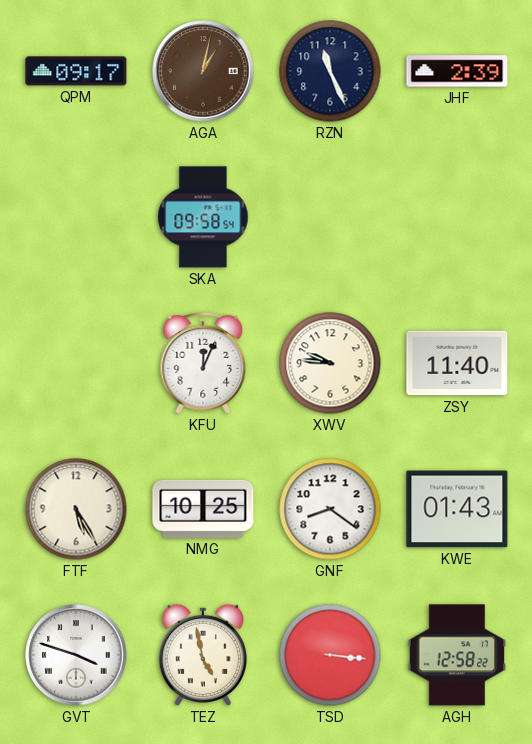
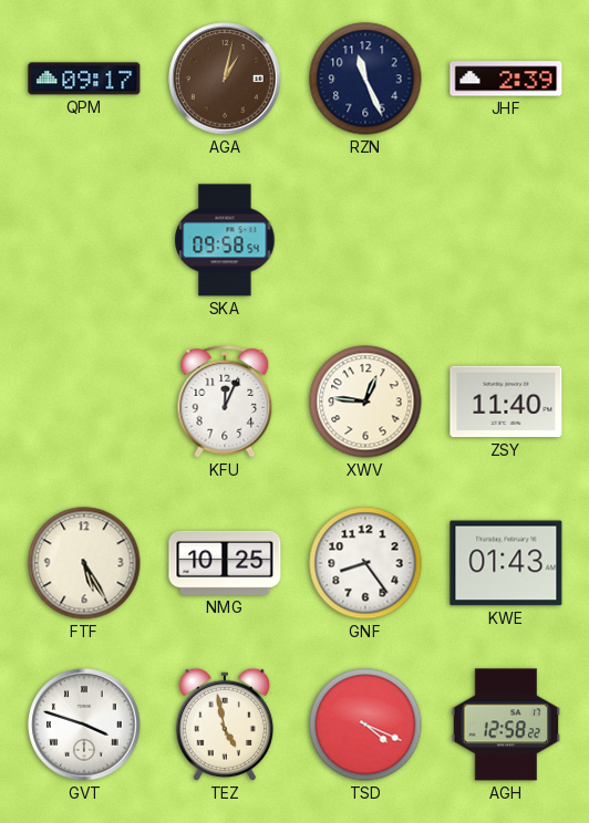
XWV: 9:46 -> 12:46 (365, 402)
GNF: 8:21 -> 8:24 (365, 563)
TSD: 3:16 -> 4:19 (365, 725)
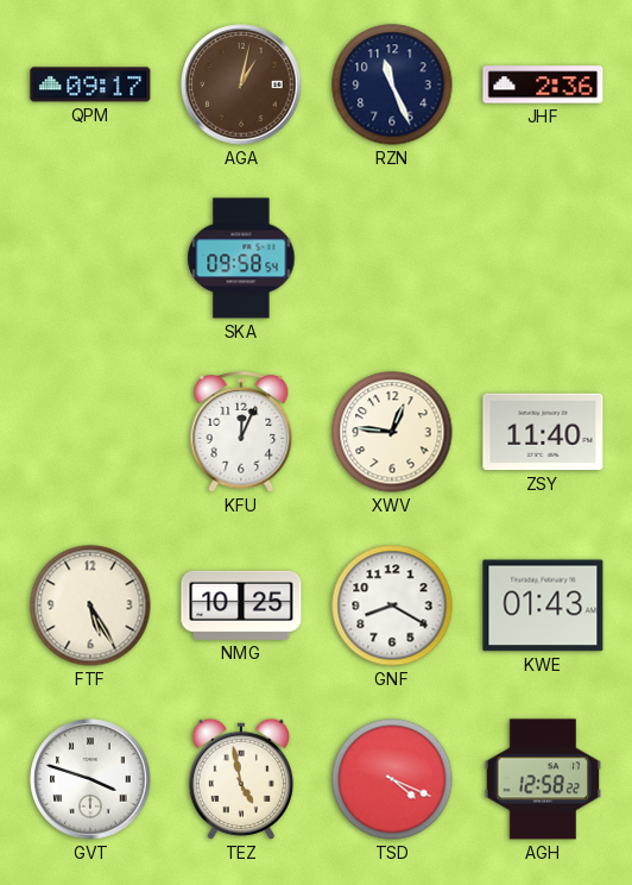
JHF: 2:39 -> 2:36 (543, 84)
GNF: 8:24 -> 8:20 (392, 605)
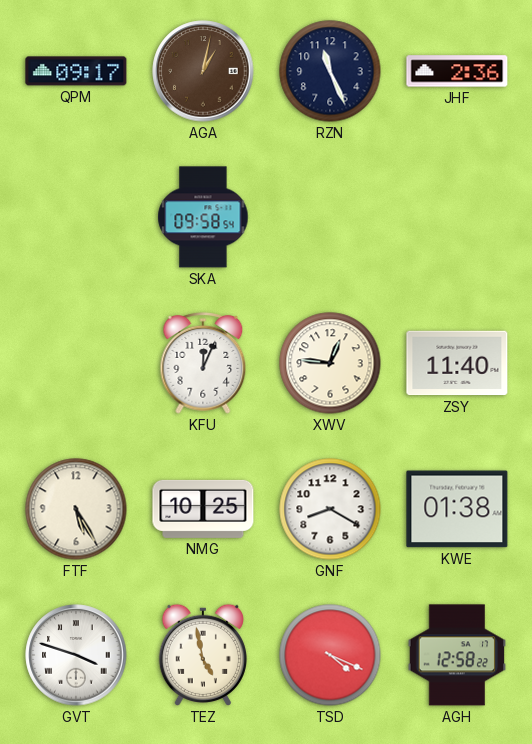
KWE: 01:43 -> 01:38 (457, 509)
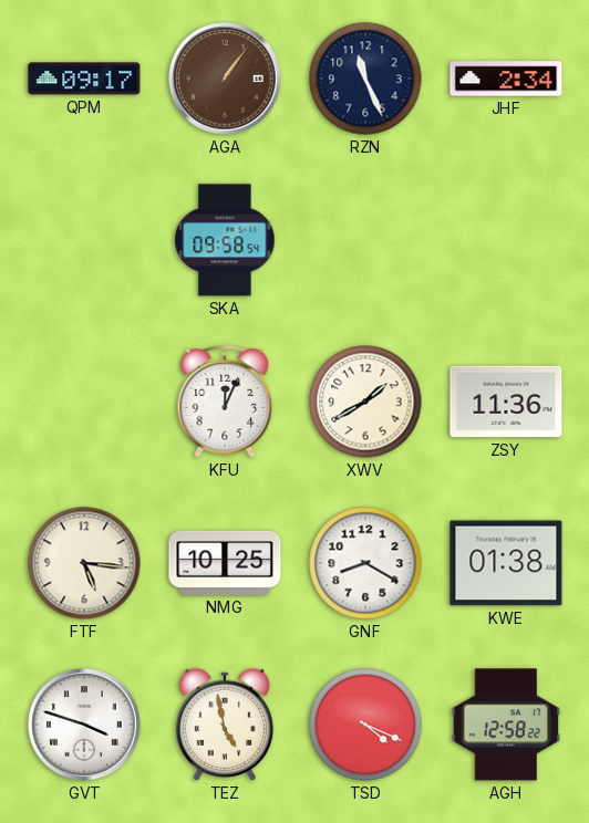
AGA: 1:02 -> 1:06 (225, 79)
JHF: 2:36 -> 2:34 (506, 79)
XWV: 12:46 -> 1:40 (365, 402)
ZSY: 11:40 -> 11:36 (506, 402)
FTF: 5:25 -> 5:16 (84, 563)
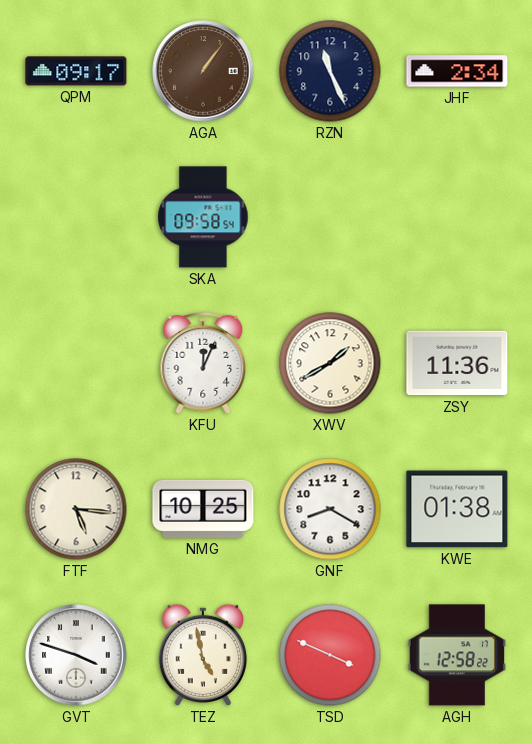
TSD: 4:19 -> 3:49 (330, 655)
